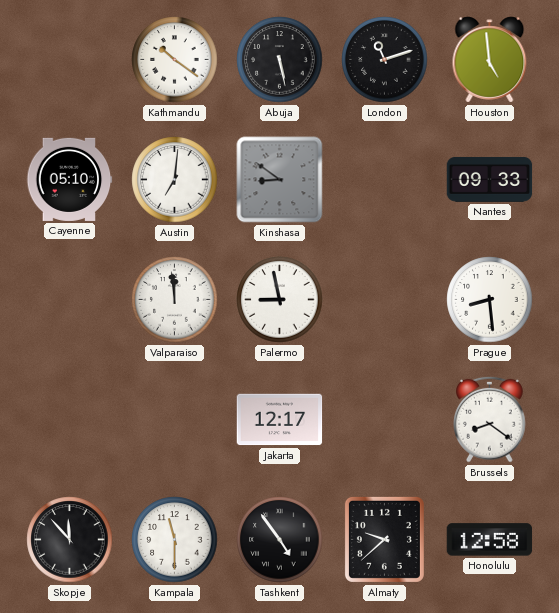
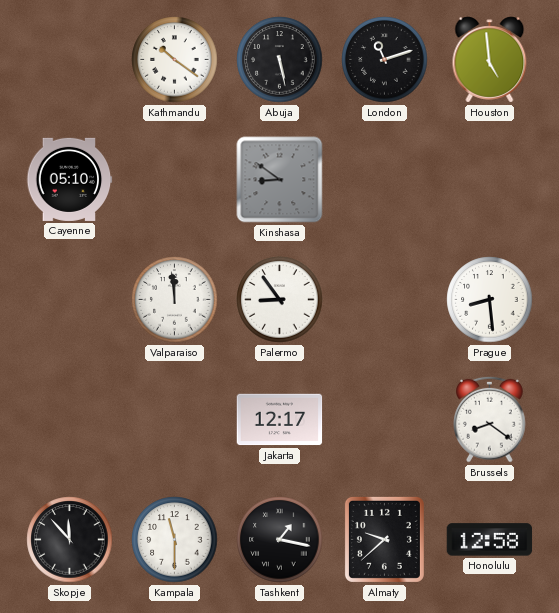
Austin: 7:01 -> none (175, 180)
Nantes: 09:33 -> none (490, 179)
Palermo: 8:58 -> 8:54 (280, 300)
Tashkent: 4:54 -> 1:17 (280, 540)
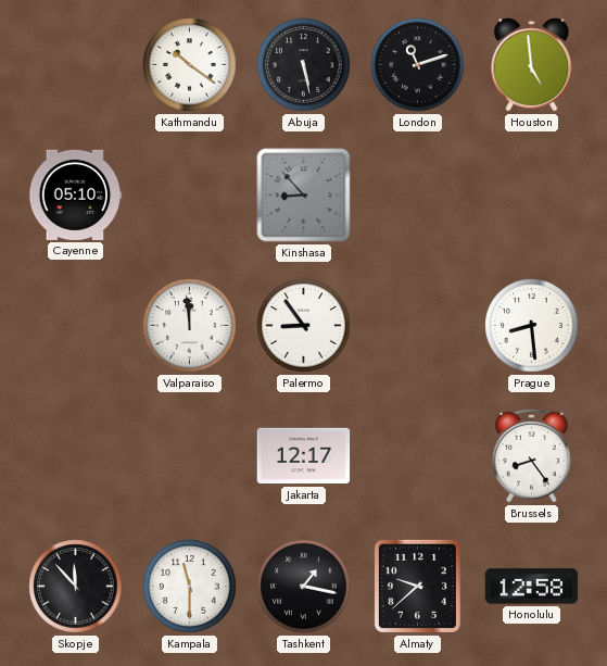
Kinshasa: 8:51 -> 8:53 (304, 196)
Brussels: 8:21 -> 8:24 (532, 455)
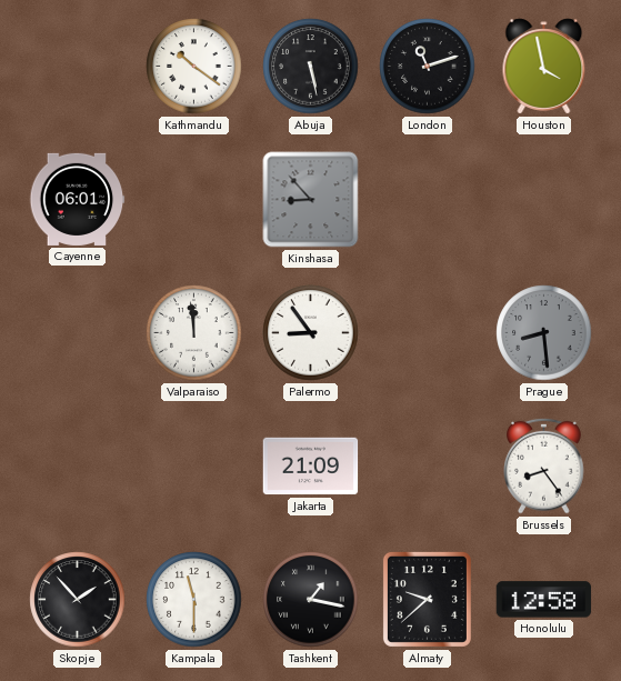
Houston: 4:59 -> 3:58 (544, 67)
Cayenne: 05:10 -> 06:01 (78, 199)
Prague dial: white -> grey (544, 333)
Jakarta: 12:17 -> 21:09 (311, 467)
Skopje: 11:53 -> 1:53 (78, 600)
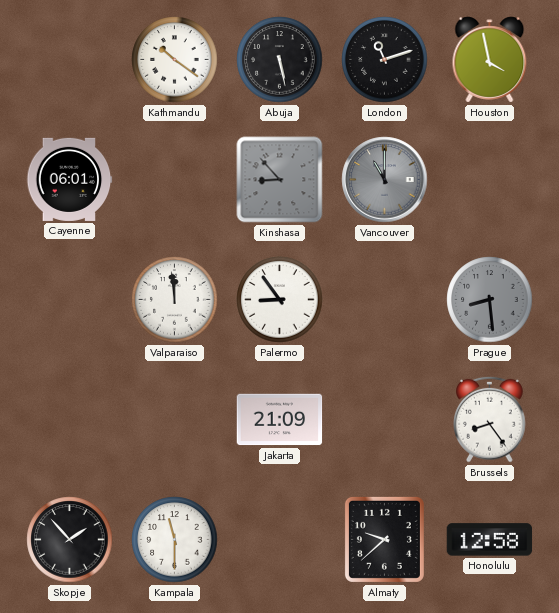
Vancouver: none -> 11:00 (385, 180)
Tashkent: 1:17 -> none (311, 600)
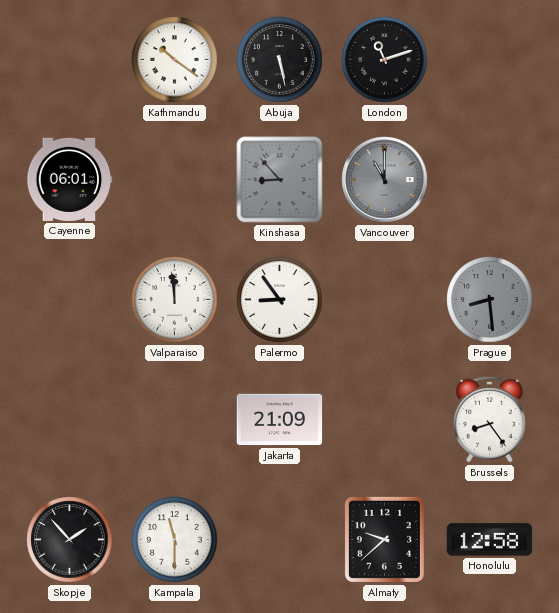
Houston: 3:58 -> none (490, 60)
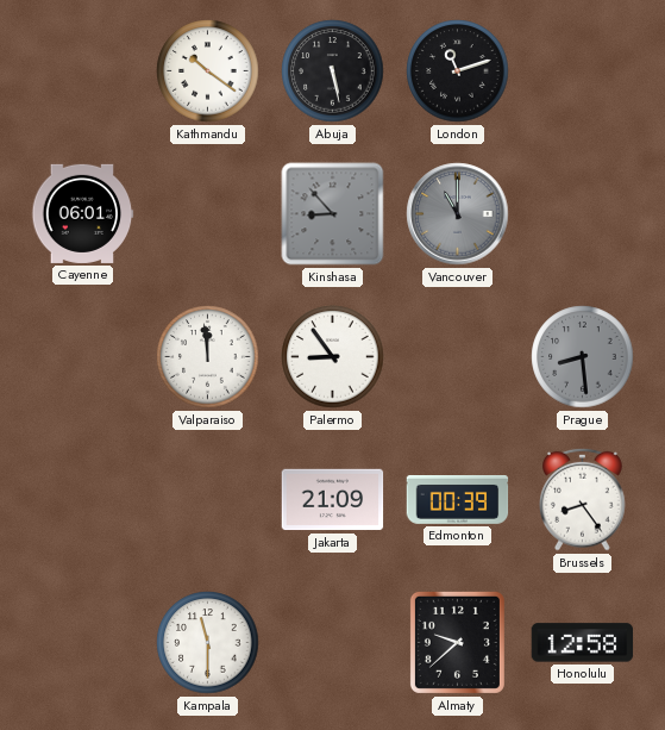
Edmonton: none -> 00:39 (458, 500)
Skopje: 1:53 -> none (70, 540)
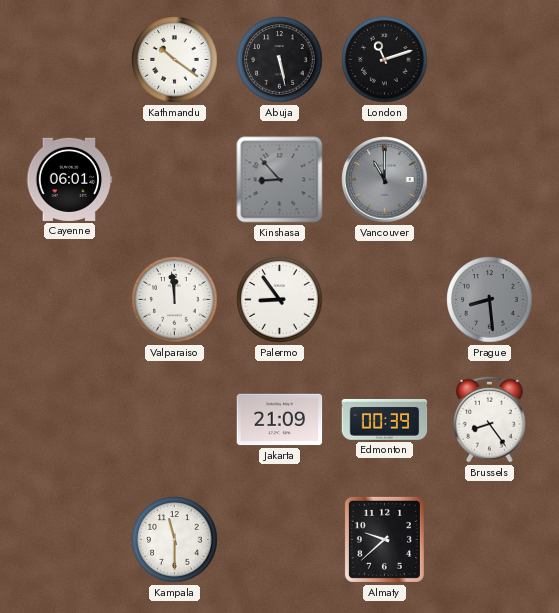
Honolulu: 12:58 -> none (583, 643)
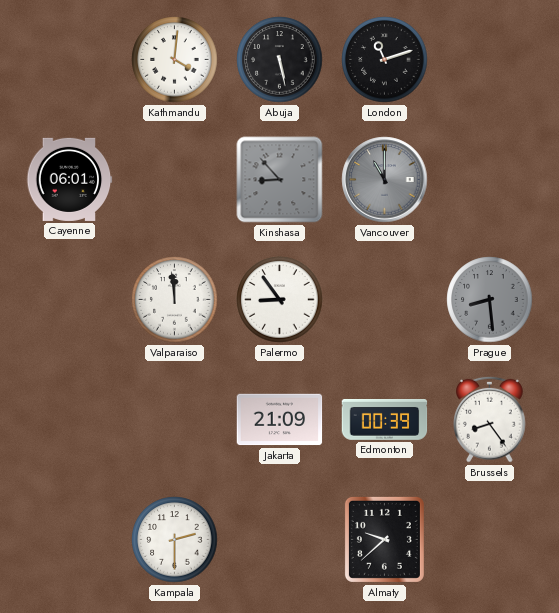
Kathmandu: 10:21 -> 4:01 (175, 60)
Kampala: 11:30 -> 2:30 (175, 540)
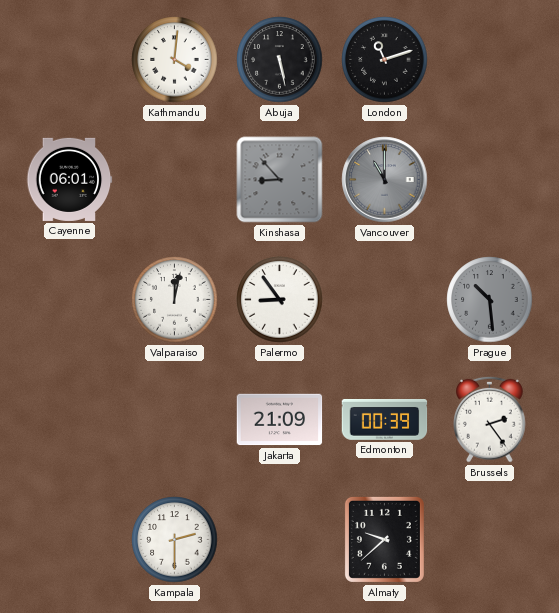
Valparaiso: 11:59 -> 12:02 (175, 300)
Prague: 8:29 -> 10:29 (490, 300)
Brussels: 8:24 -> 2:24 (490, 419)
